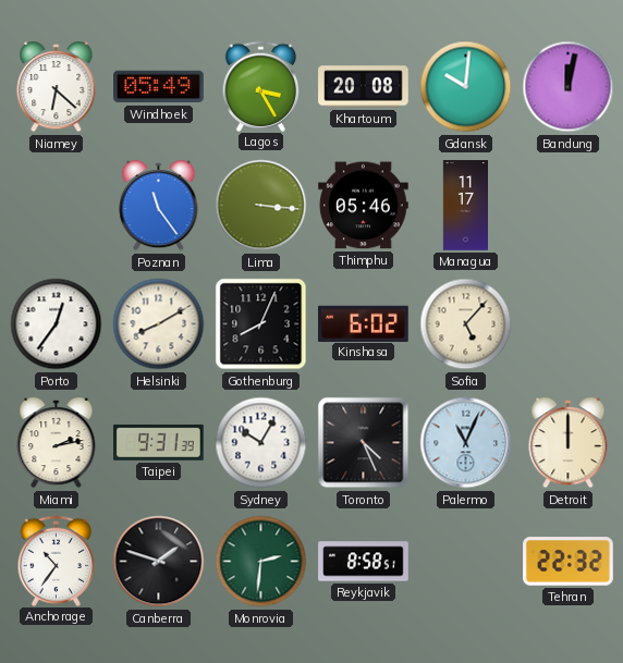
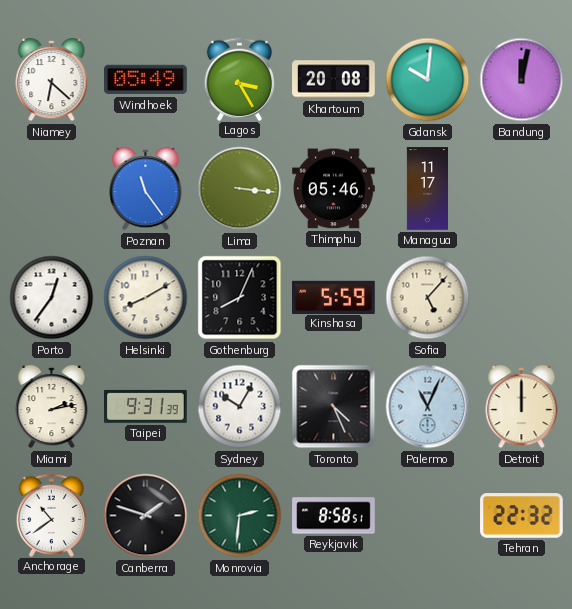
Kinshasa: 6:02 -> 5:59 (334, 297)
Anchorage: 10:36 -> 10:39 (52, 515)
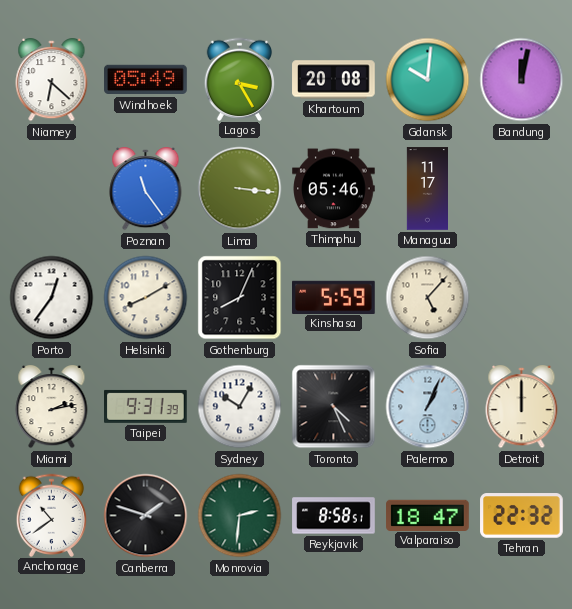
Palermo: 11:04 -> 1:04 (428, 407)
Valparaiso: none -> 18:47 (428, 515)
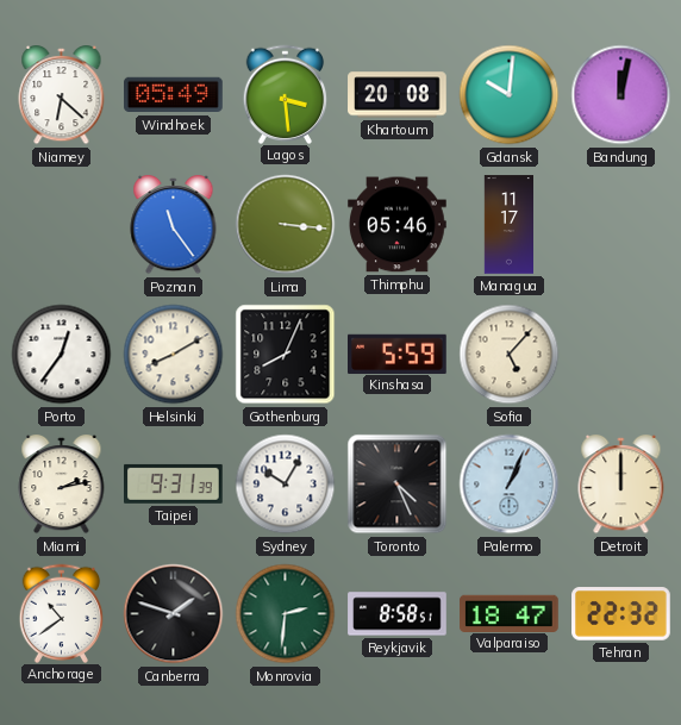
Lagos: 3:25 -> 3:29 (286, 94)
